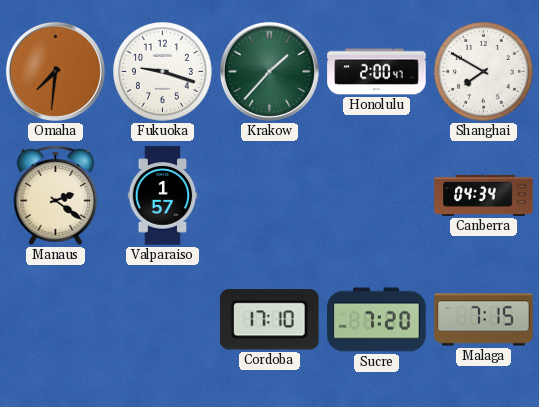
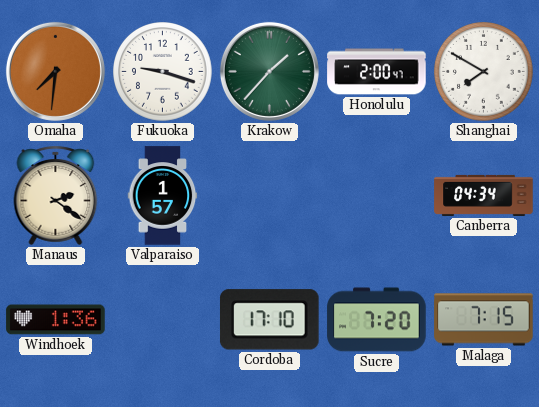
Windhoek: none -> 1:36 (56, 320)
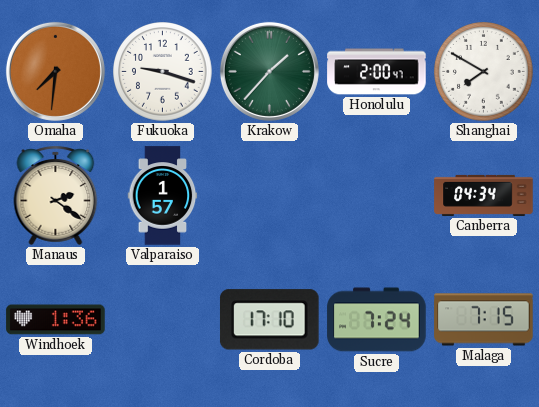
Sucre: 7:20 -> 7:24 (377, 320)
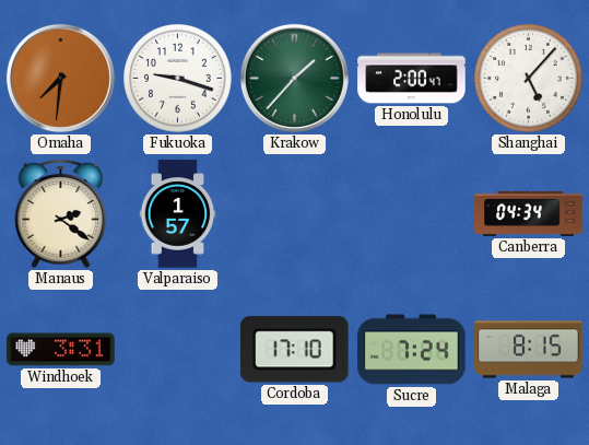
Shanghai: 7:50 -> 5:07 (529, 79)
Windhoek: 1:36 -> 3:31 (61, 350)
Malaga: 7:15 -> 8:15 (529, 350)
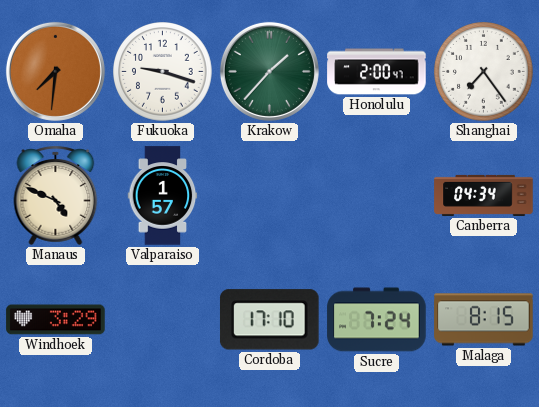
Shanghai: 5:07 -> 7:24 (484, 72)
Manaus: 2:21 -> 4:49 (56, 195)
Windhoek: 3:31 -> 3:29 (56, 320)
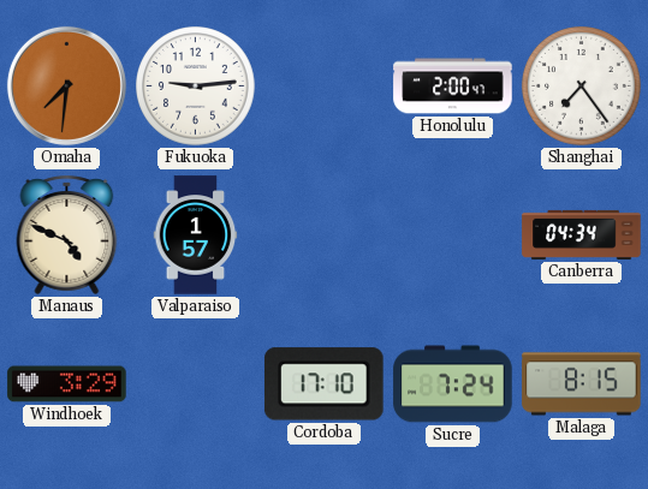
Fukuoka: 9:18 -> 9:14 (196, 87)
Krakow: 1:37 -> none (269, 71)
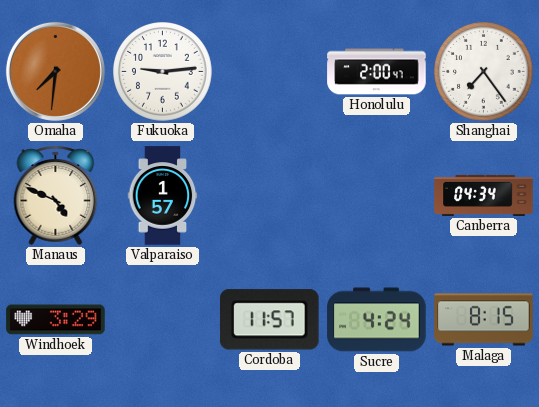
Cordoba: 17:10 -> 11:57 (269, 320)
Sucre: 7:24 -> 4:24 (377, 320)
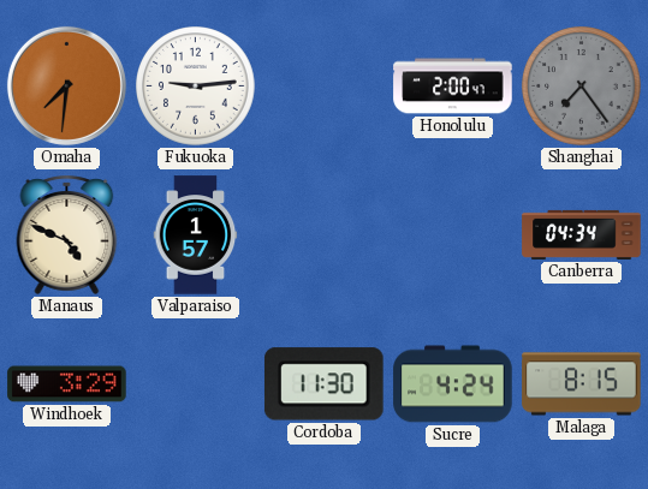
Shanghai dial: white -> grey (582, 87)
Cordoba: 11:57 -> 11:30 (323, 384)
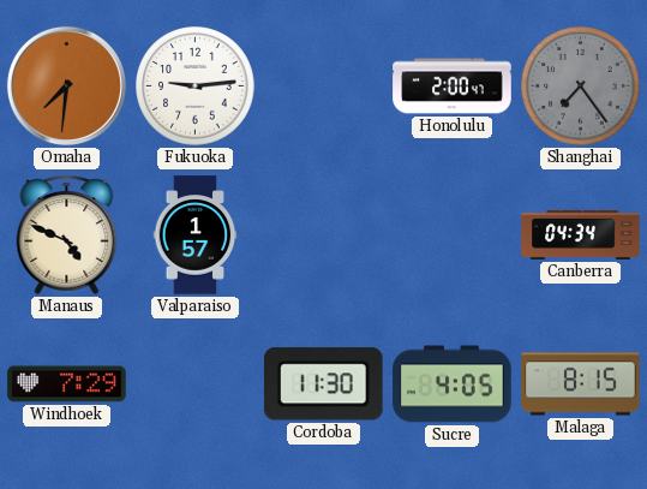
Windhoek: 3:29 -> 7:29 (67, 384)
Sucre: 4:24 -> 4:05 (453, 384)
